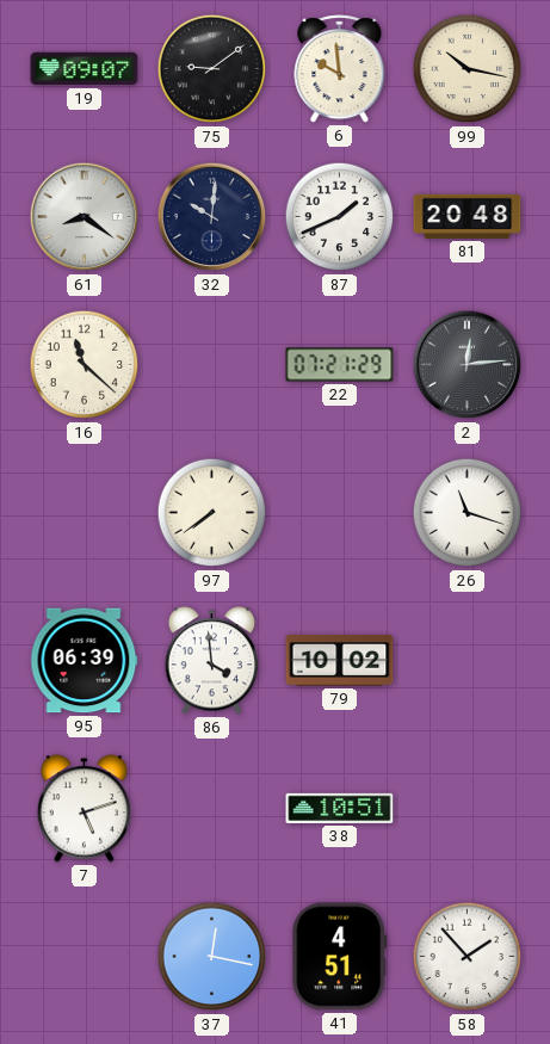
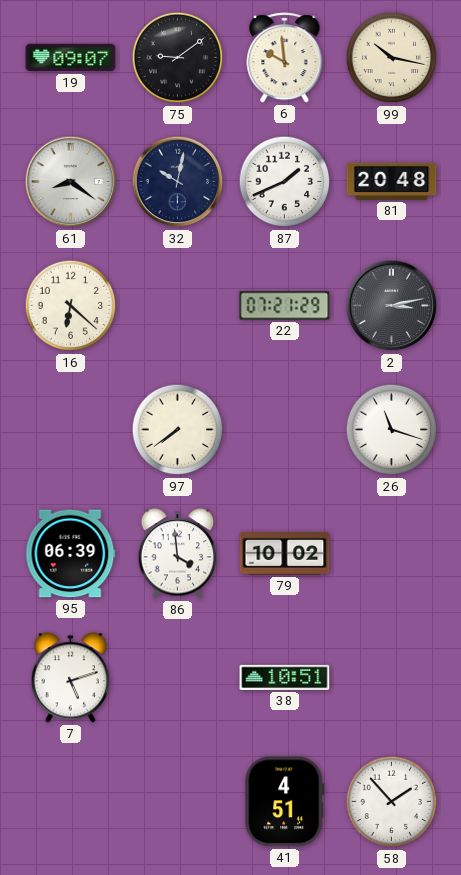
32: 10:01 -> 10:02 (178, 182)
16: 11:22 -> 6:22 (71, 306)
2: 12:14 -> 3:13 (392, 306)
37: 12:17 -> none (212, 957)
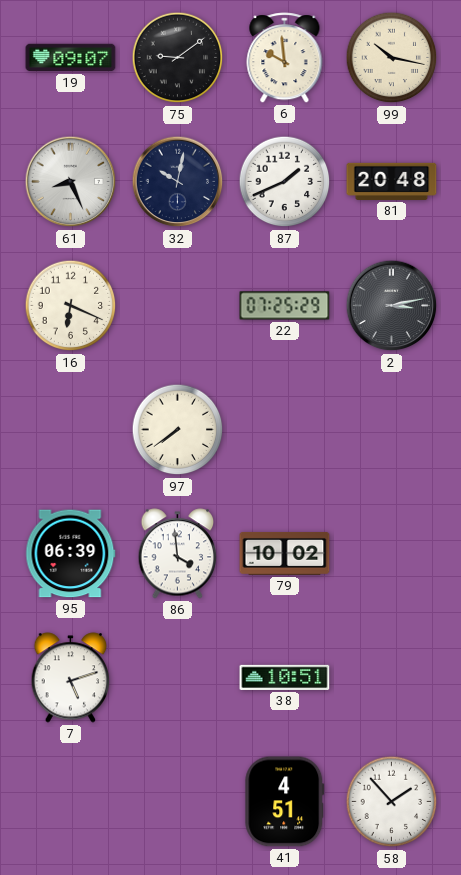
61: 8:21 -> 8:26 (71, 182)
16: 6:22 -> 6:19 (71, 306)
22: 07:21 -> 07:25 (285, 306)
26: 11:18 -> none (392, 430)
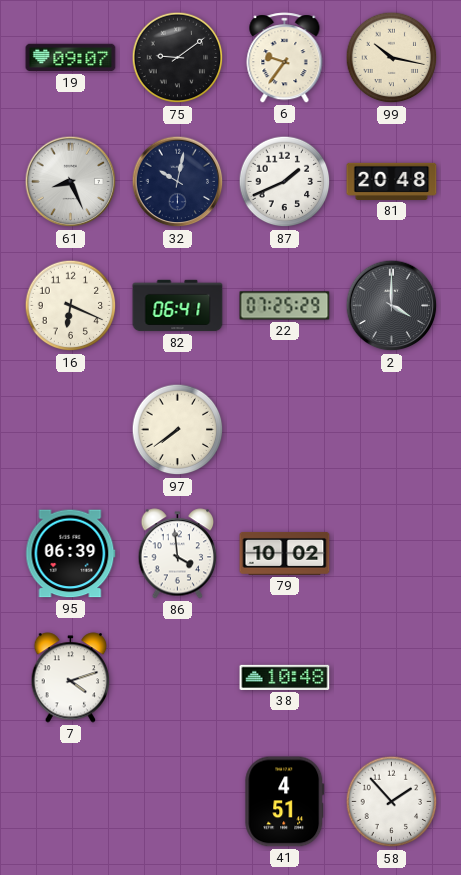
6: 9:59 -> 9:36 (285, 58)
82: none -> 06:41 (178, 306)
2: 3:13 -> 4:00 (392, 306)
7: 5:12 -> 4:12 (71, 678)
38: 10:51 -> 10:48 (285, 677)
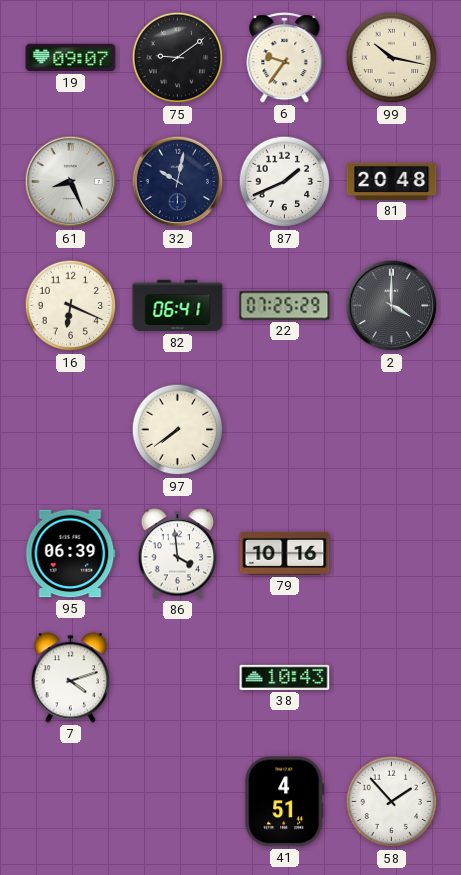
79: 10:02 -> 10:16 (285, 553)
38: 10:48 -> 10:43 (285, 677)
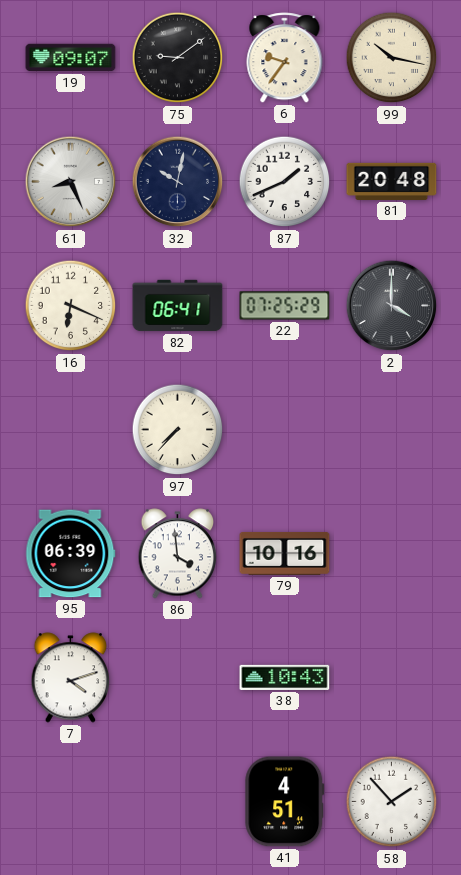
97: 7:39 -> 7:37 (178, 430)
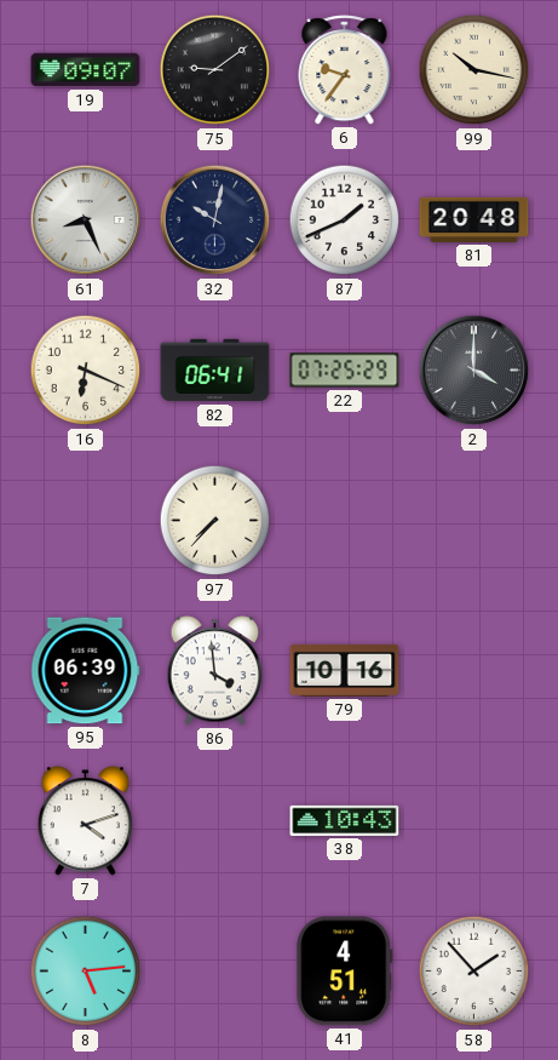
8: none -> 5:14 (86, 972)
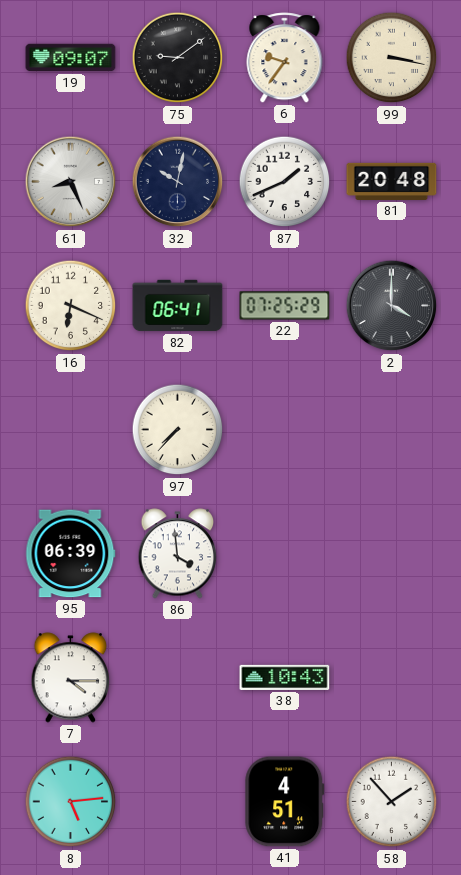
99: 10:17 -> 3:17 (392, 58)
79: 10:16 -> none (345, 670)
7: 4:12 -> 4:15 (71, 678)
